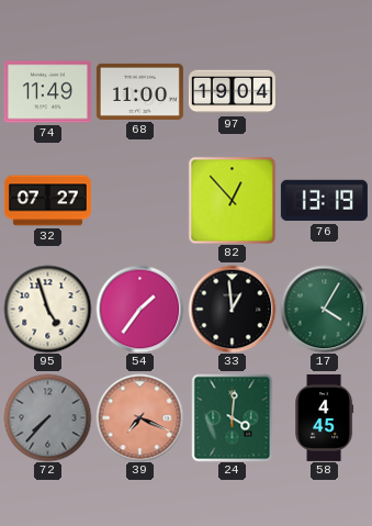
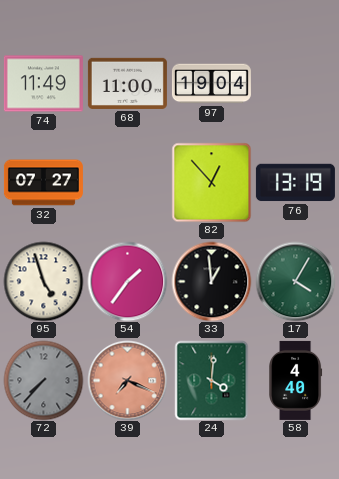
58: 4:45 -> 4:40 (296, 380)
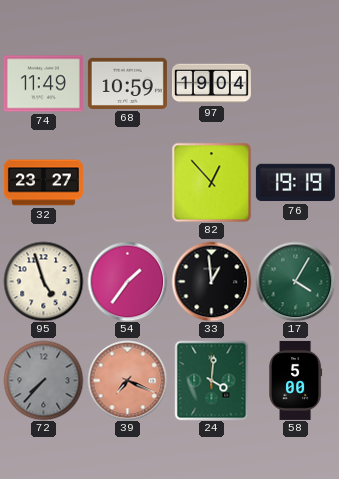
68: 11:00 -> 10:59 (127, 83)
32: 07:27 -> 23:27 (43, 183)
76: 13:19 -> 19:19 (295, 183)
58: 4:40 -> 5:00 (296, 380)
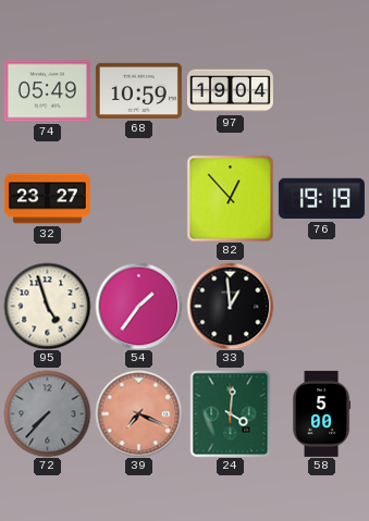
74: 11:49 -> 05:49 (47, 91)
17: 4:05 -> none (295, 281)
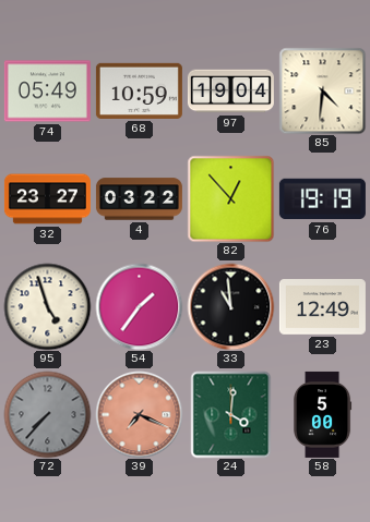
85: none -> 4:31 (322, 90)
4: none -> 03:22 (139, 199)
33: 12:59 -> 10:59 (230, 306)
23: none -> 12:49 (322, 307)
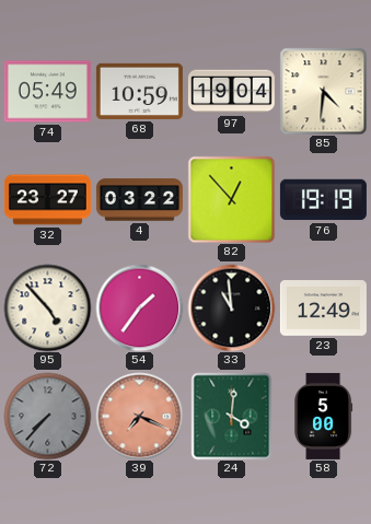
95: 4:57 -> 4:53 (47, 307)
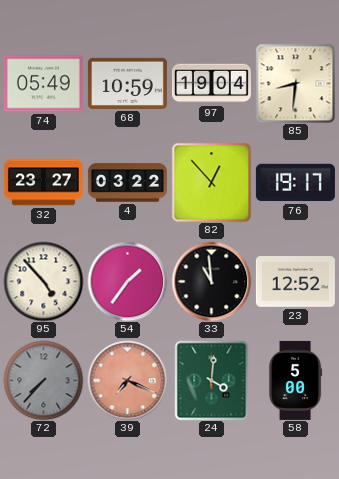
85: 4:31 -> 8:31 (295, 83)
76: 19:19 -> 19:17 (295, 183)
23: 12:49 -> 12:52 (295, 282)
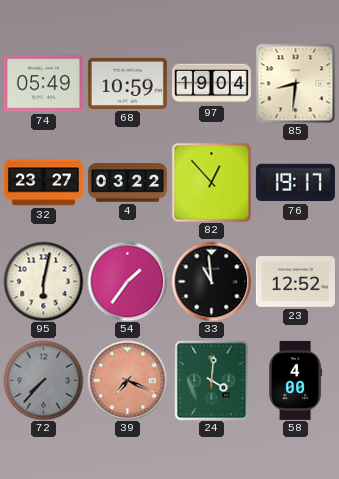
95: 4:53 -> 6:02 (43, 281)
58: 5:00 -> 4:00 (296, 380)
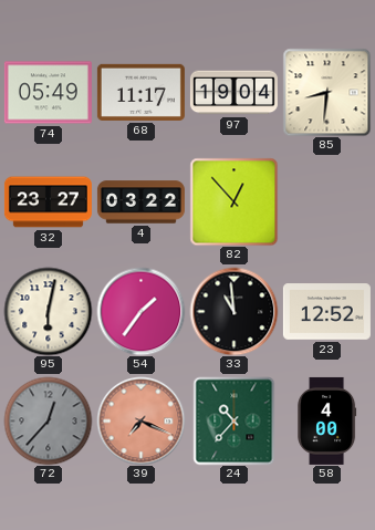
68: 10:59 -> 11:17 (140, 92)
76: 19:17 -> none (295, 183)
72: 7:37 -> 12:37 (48, 420)
24: 4:01 -> 10:37 (235, 420)
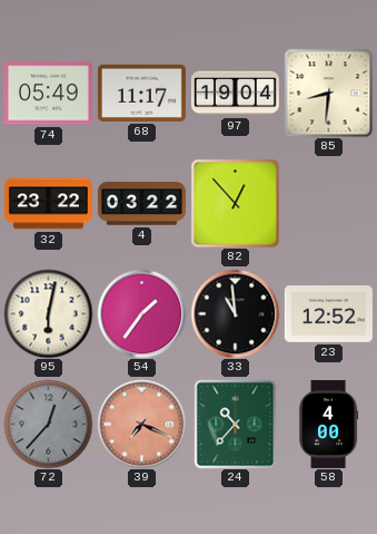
32: 23:27 -> 23:22 (48, 204)
